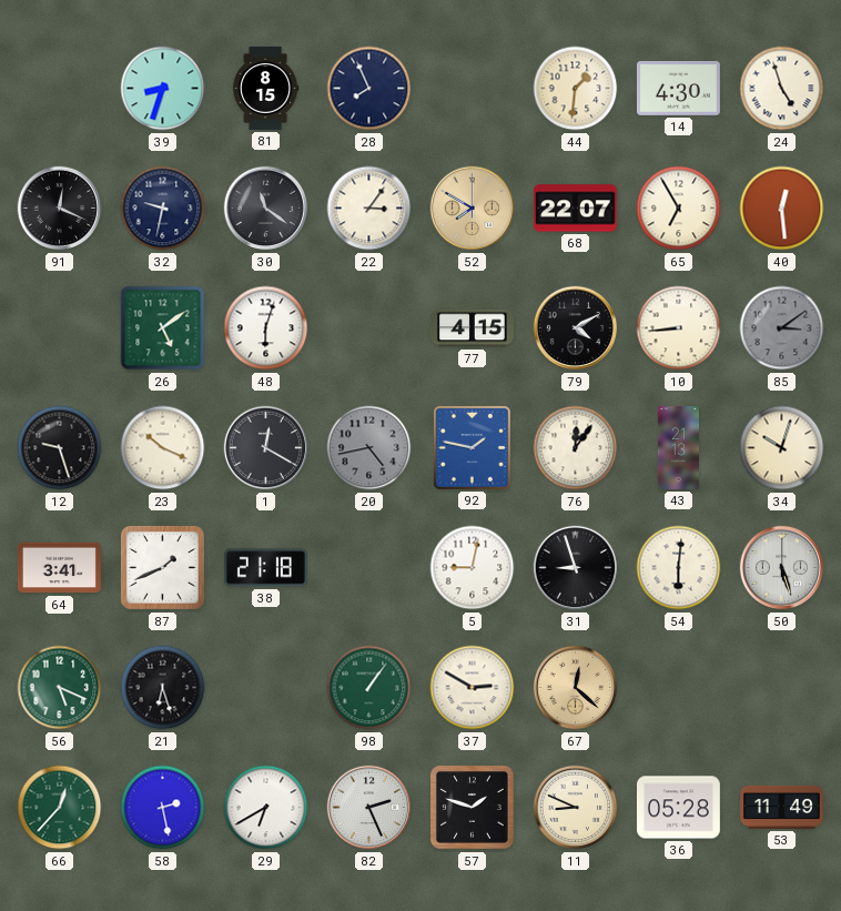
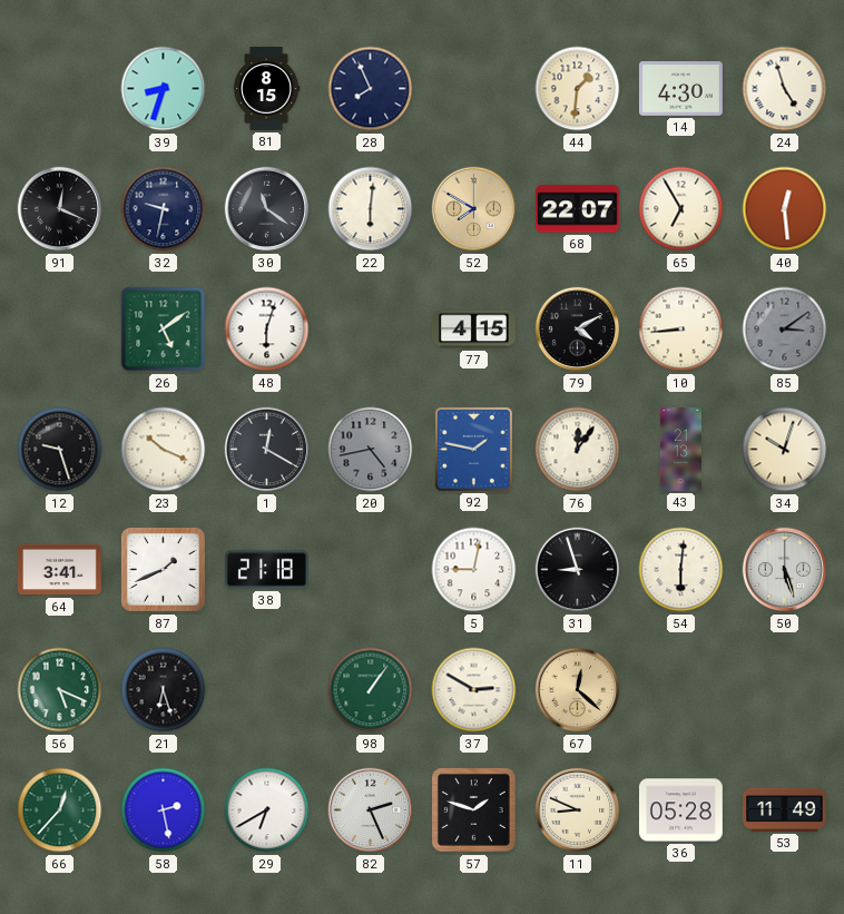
22: 3:06 -> 6:01 (371, 209)
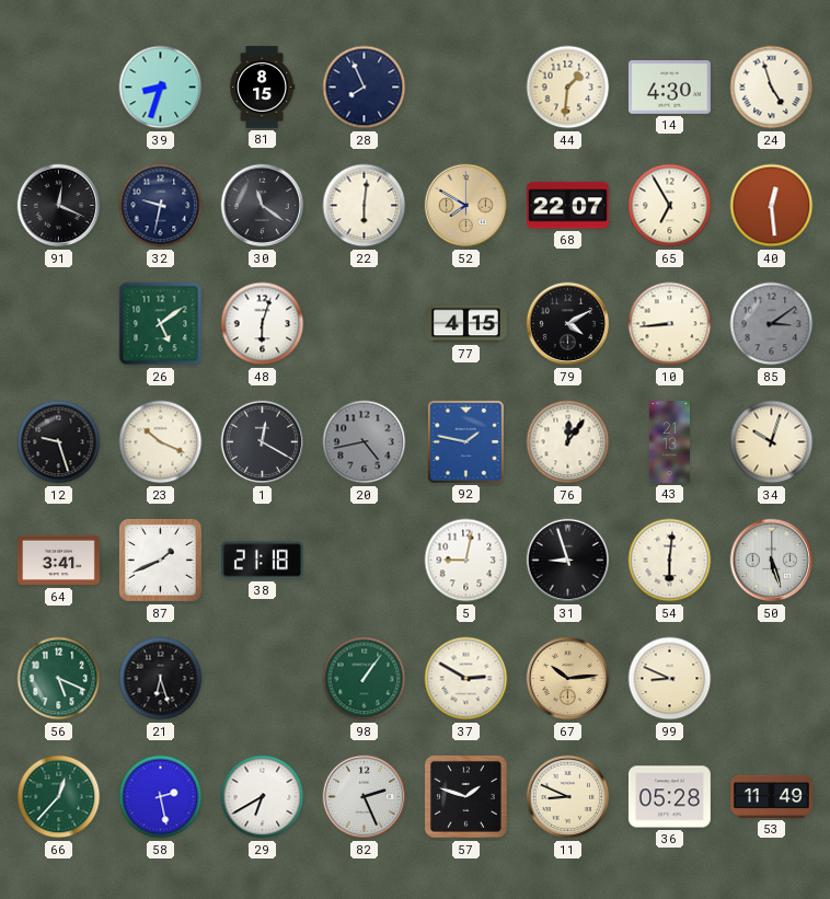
67: 12:22 -> 10:14 (568, 679)
99: none -> 8:49 (670, 679)
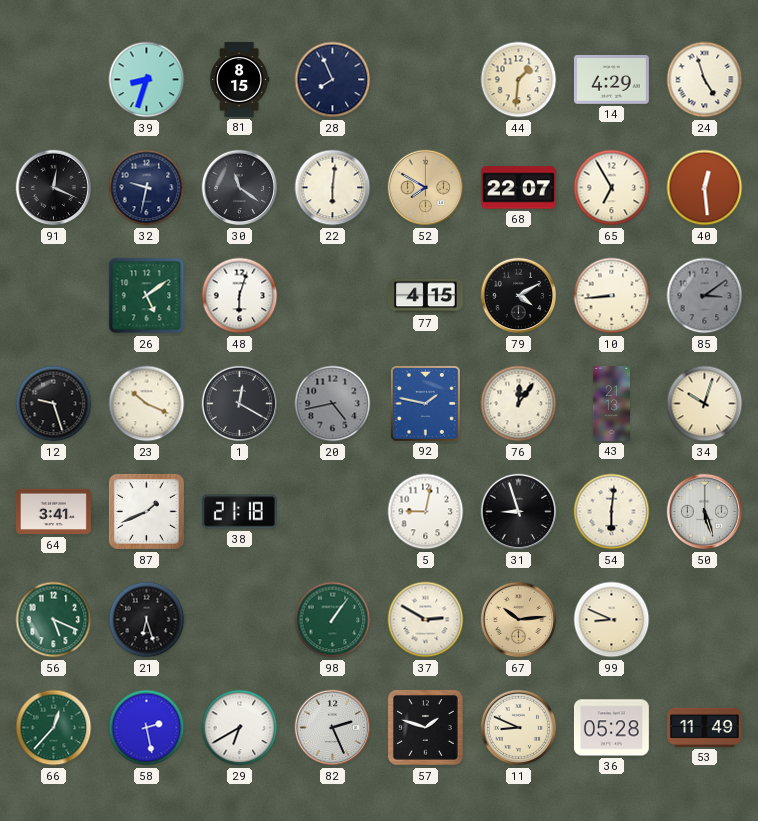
14: 4:30 -> 4:29 (611, 80)
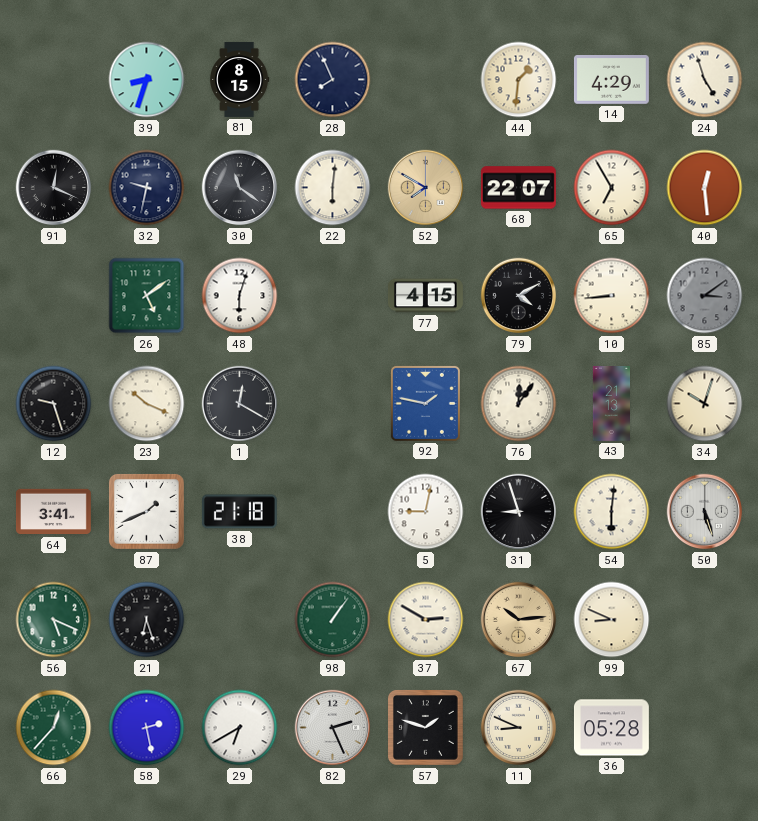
20: 4:43 -> none (333, 404)
53: 11:49 -> none (705, 727)
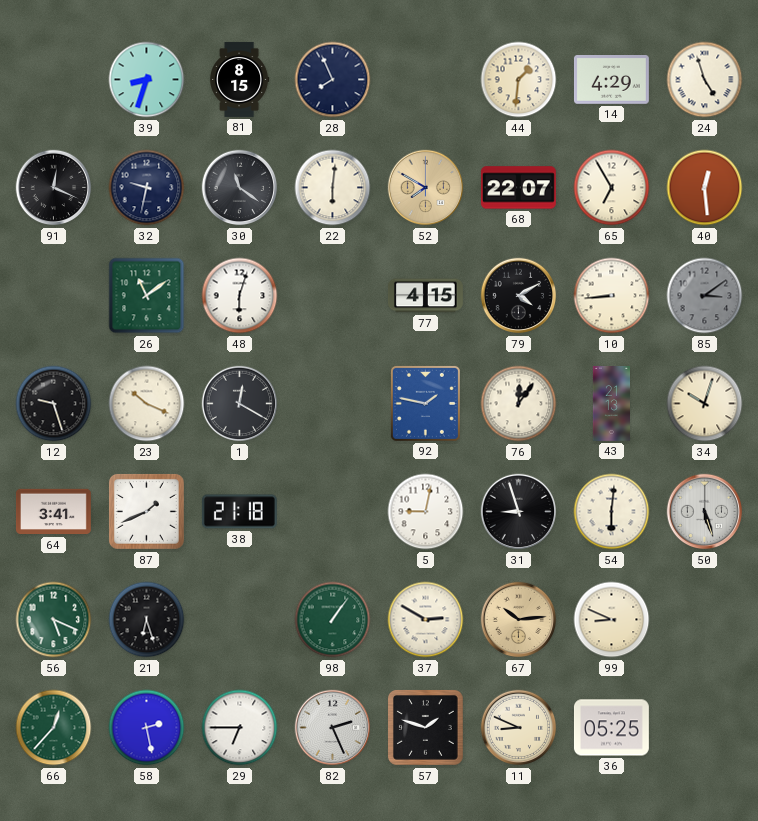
26: 5:09 -> 11:09 (147, 296)
29: 6:40 -> 6:45 (240, 728)
36: 05:28 -> 05:25 (611, 728)
